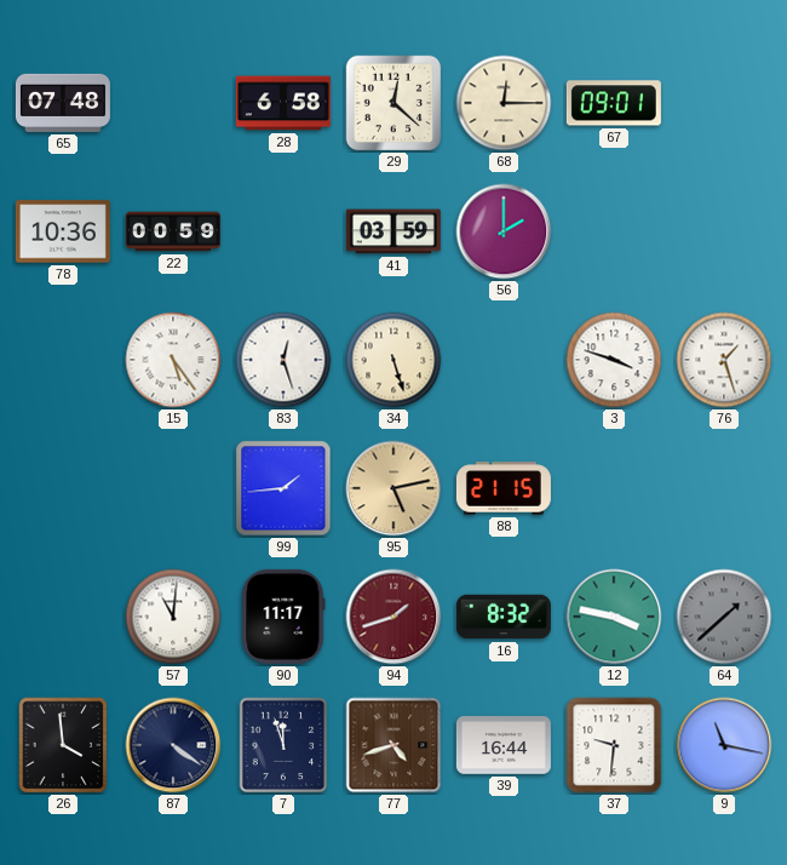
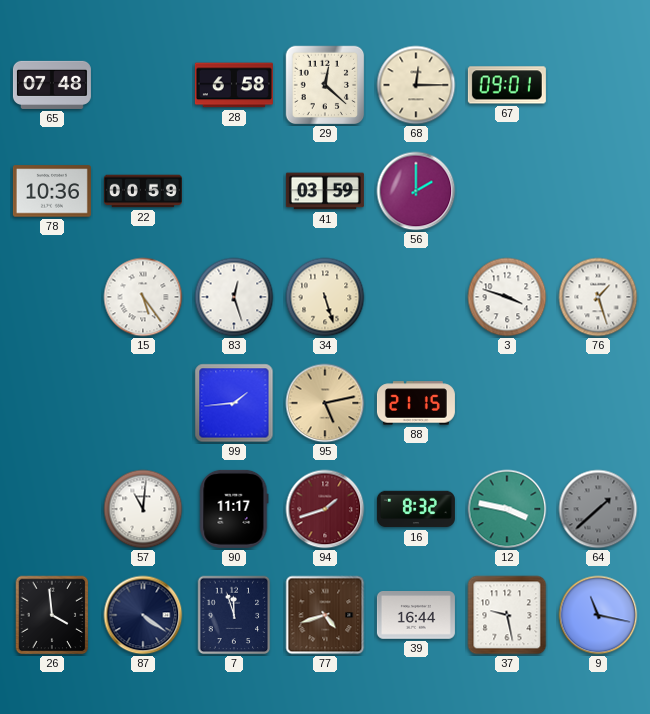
37: 9:31 -> 9:28 (507, 615)
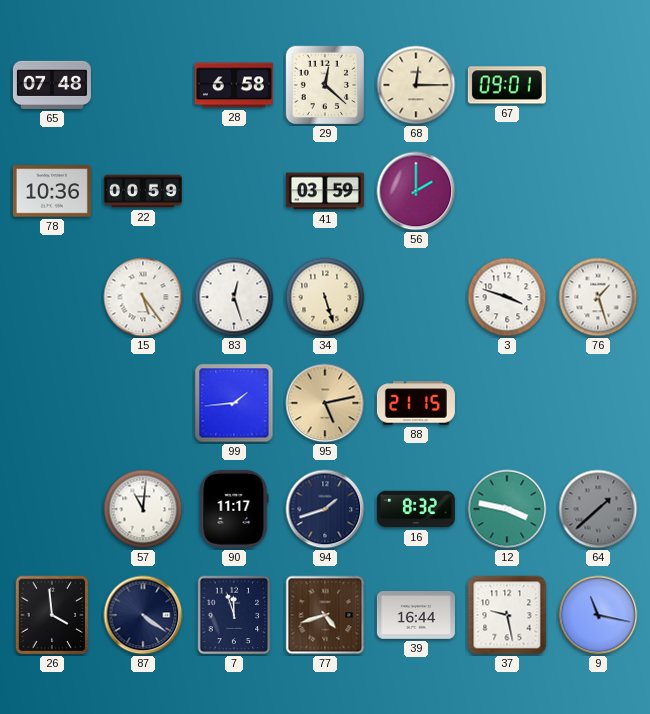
94 dial: burgundy -> navy (325, 509)
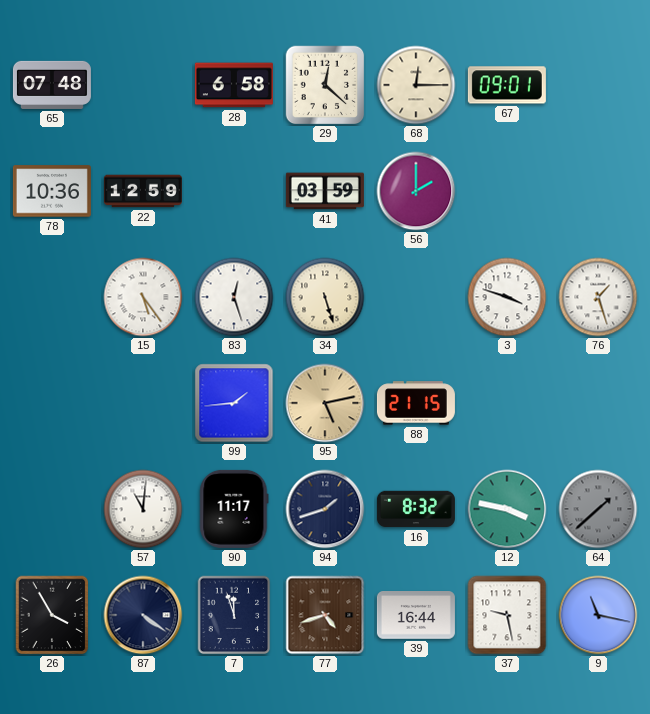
22: 00:59 -> 12:59 (143, 191)
26: 3:59 -> 3:55 (52, 615)
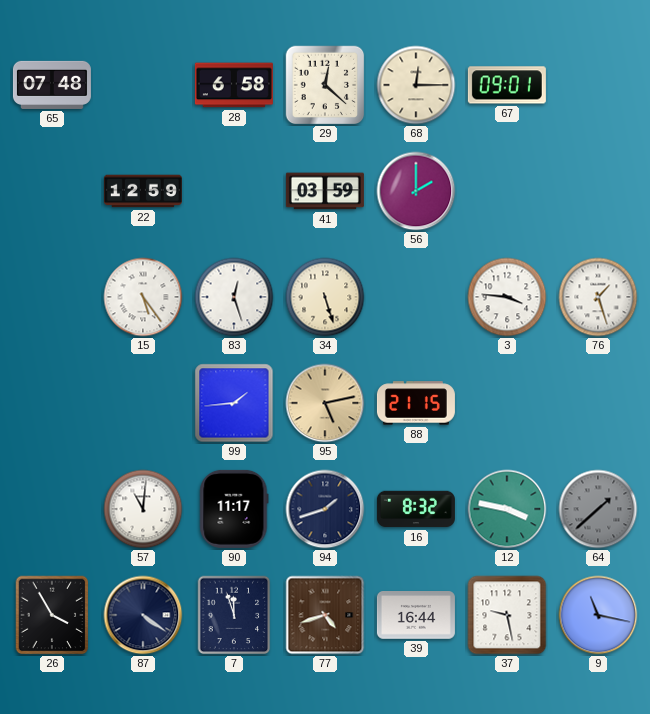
78: 10:36 -> none (52, 191)
3: 3:48 -> 3:46 (507, 297)
